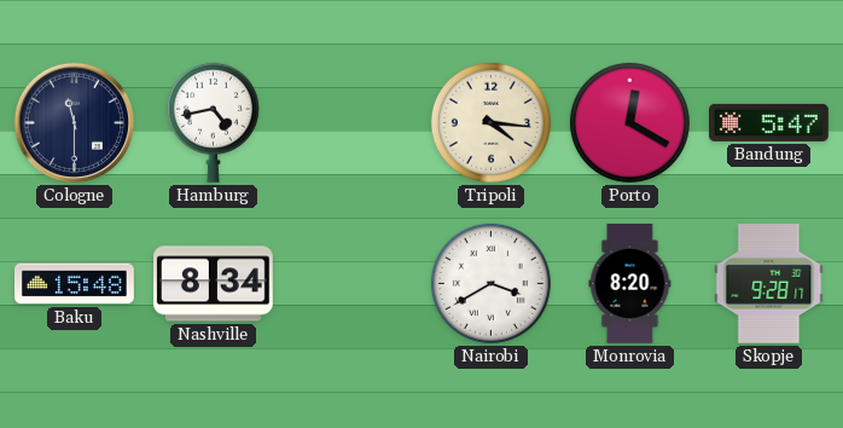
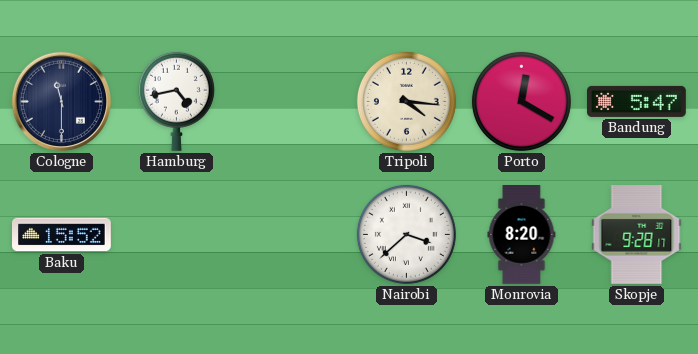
Baku: 15:48 -> 15:52 (62, 235)
Nashville: 8:34 -> none (214, 284)
Nairobi: 3:40 -> 3:38 (406, 234)
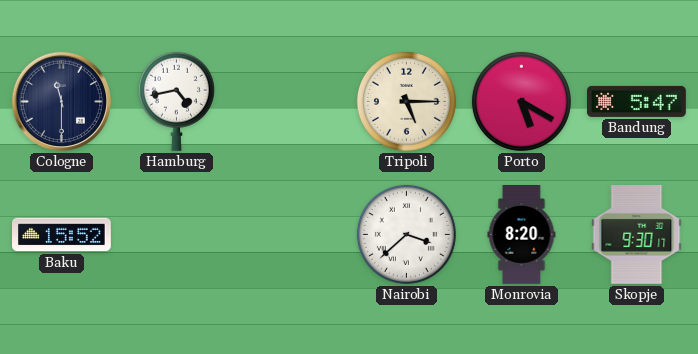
Tripoli: 4:16 -> 5:15 (406, 101)
Porto: 12:20 -> 5:20 (521, 101)
Skopje: 9:28 -> 9:30 (637, 235)
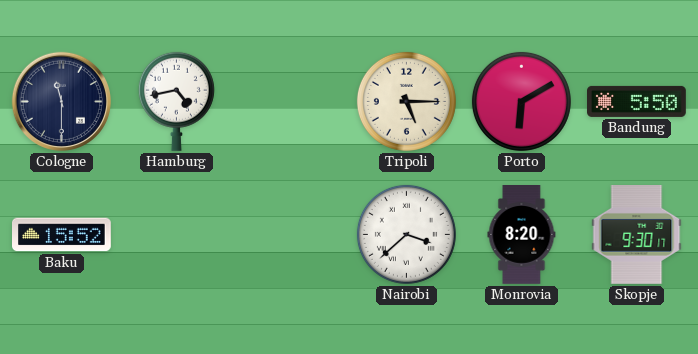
Porto: 5:20 -> 6:10 (521, 101)
Bandung: 5:47 -> 5:50 (637, 101)
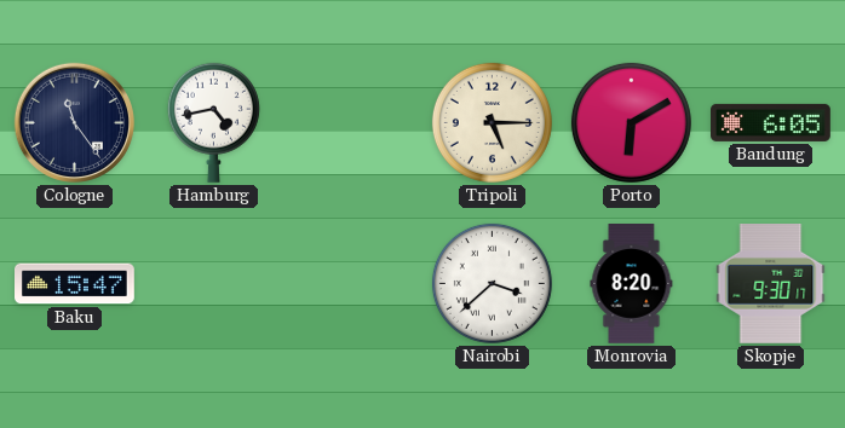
Cologne: 11:30 -> 11:24 (74, 122)
Bandung: 5:50 -> 6:05 (771, 122)
Baku: 15:52 -> 15:47 (75, 284)
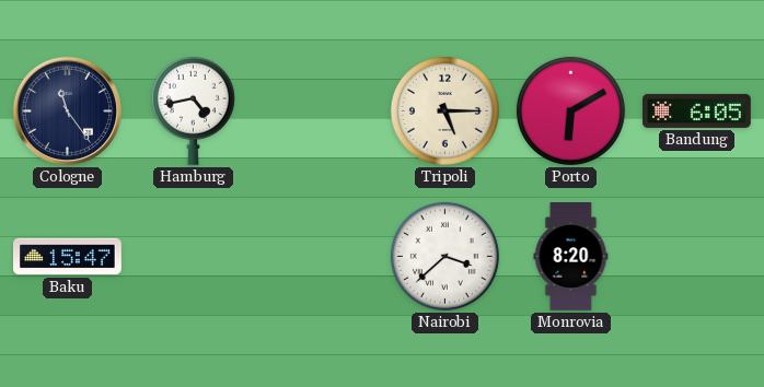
Skopje: 9:30 -> none (771, 284)
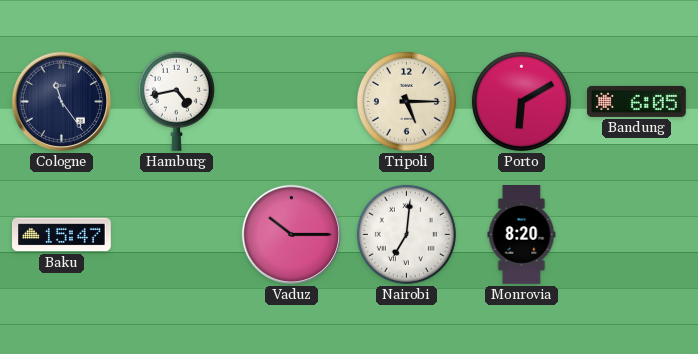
Vaduz: none -> 10:15 (291, 234)
Nairobi: 3:38 -> 7:01 (406, 234)
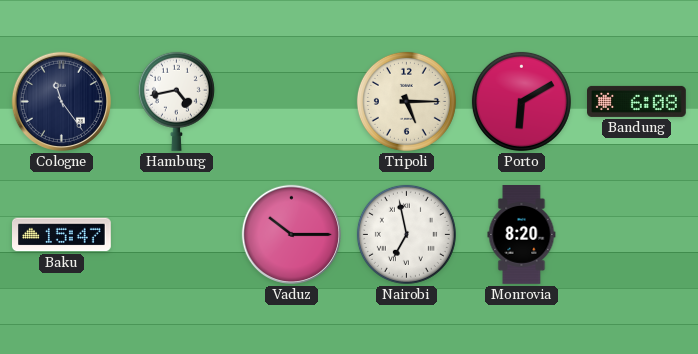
Bandung: 6:05 -> 6:08 (637, 101)
Nairobi: 7:01 -> 6:58 (406, 234)
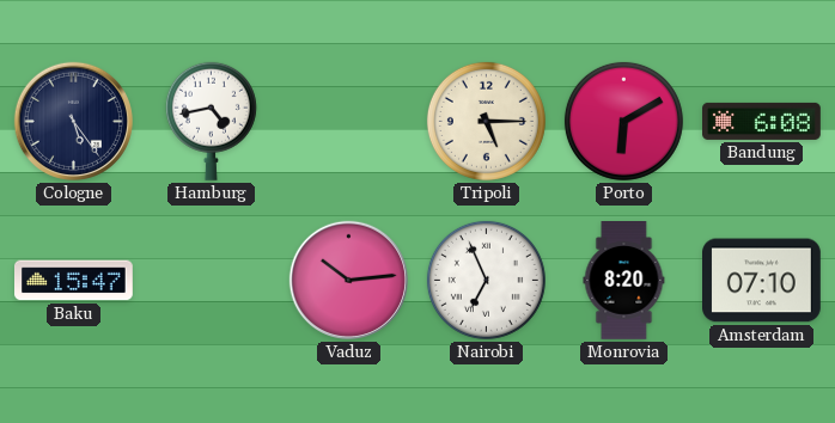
Cologne: 11:24 -> 5:24 (73, 121)
Vaduz: 10:15 -> 10:14 (348, 280)
Nairobi: 6:58 -> 6:56 (486, 280)
Amsterdam: none -> 07:10 (762, 281)
